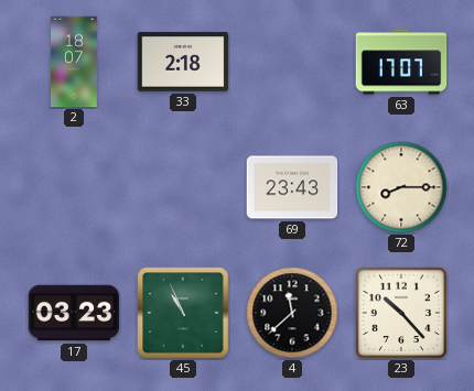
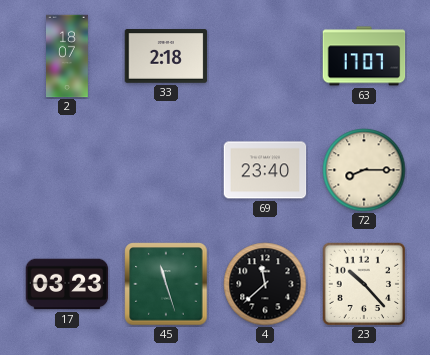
69: 23:43 -> 23:40 (265, 170)
45: 10:56 -> 11:27 (166, 284)
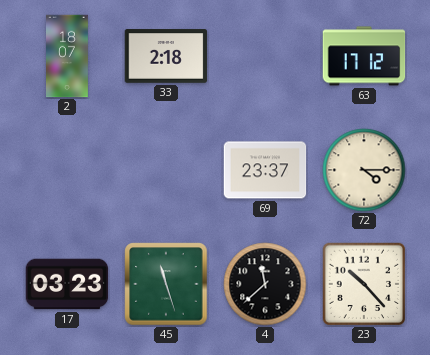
63: 17:07 -> 17:12 (364, 56)
69: 23:40 -> 23:37 (265, 170)
72: 8:15 -> 4:15 (364, 170)
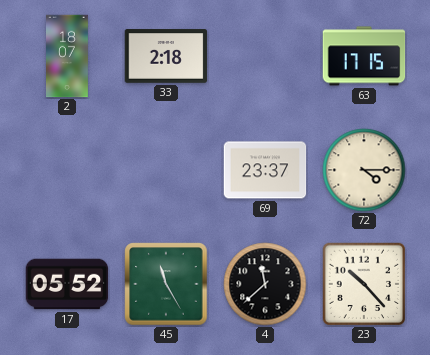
63: 17:12 -> 17:15 (364, 56)
17: 03:23 -> 05:52 (67, 284)
45: 11:27 -> 11:25 (166, 284)
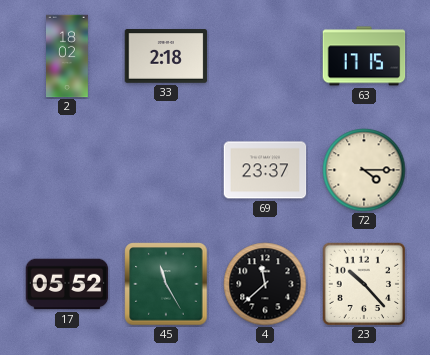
2: 18:07 -> 18:02 (68, 56)
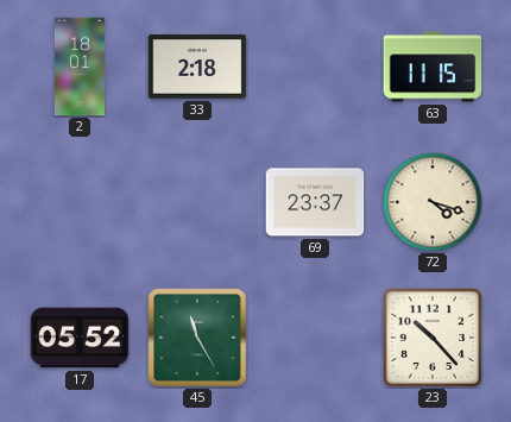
2: 18:02 -> 18:01 (81, 67)
63: 17:15 -> 11:15 (433, 67)
72: 4:15 -> 4:18 (433, 202)
4: 11:38 -> none (265, 284)
